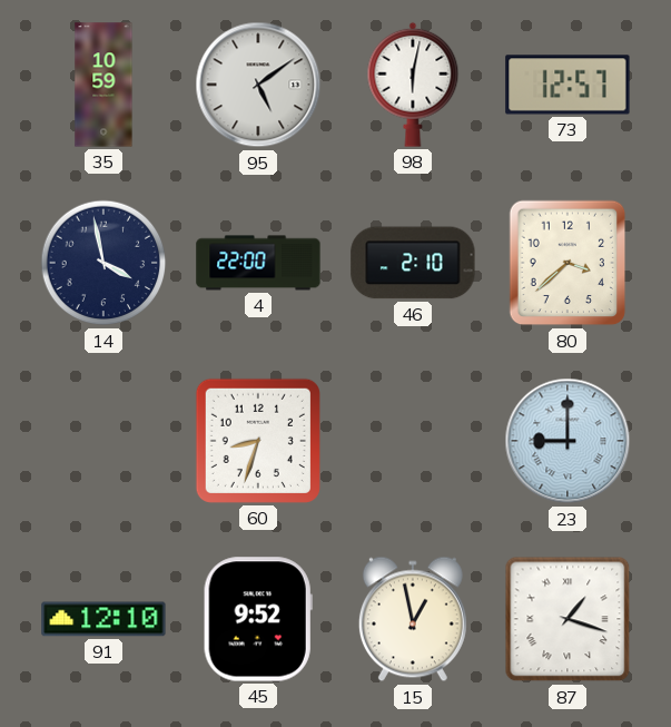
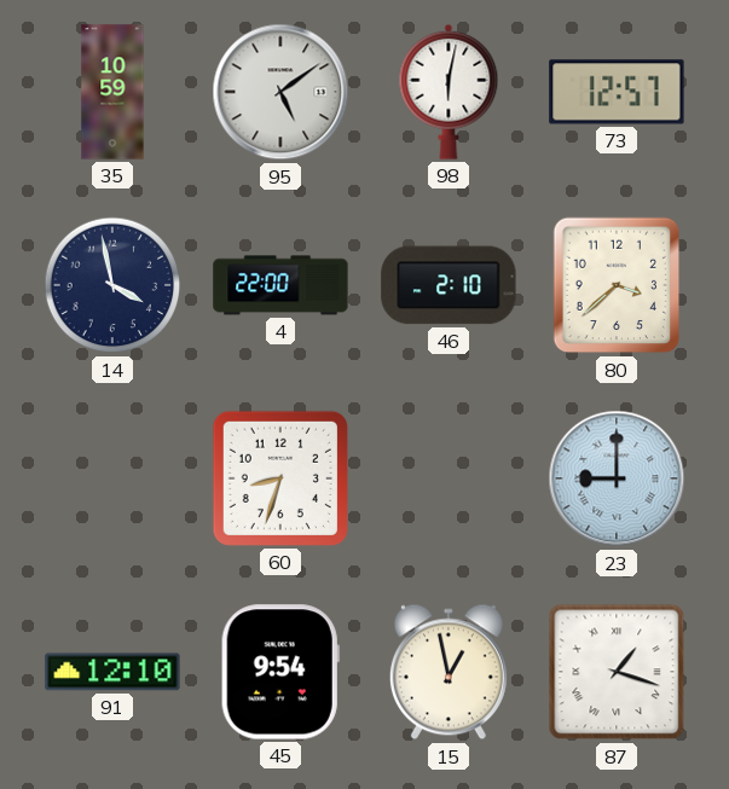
45: 9:52 -> 9:54 (280, 672)
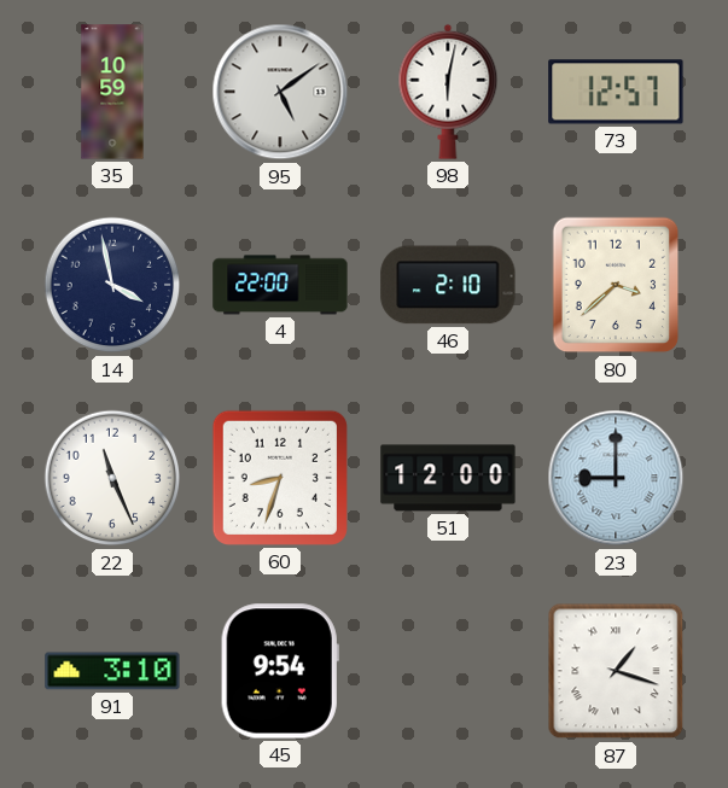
22: none -> 11:26 (112, 478)
51: none -> 12:00 (448, 478)
91: 12:10 -> 3:10 (112, 671)
15: 12:58 -> none (449, 672)
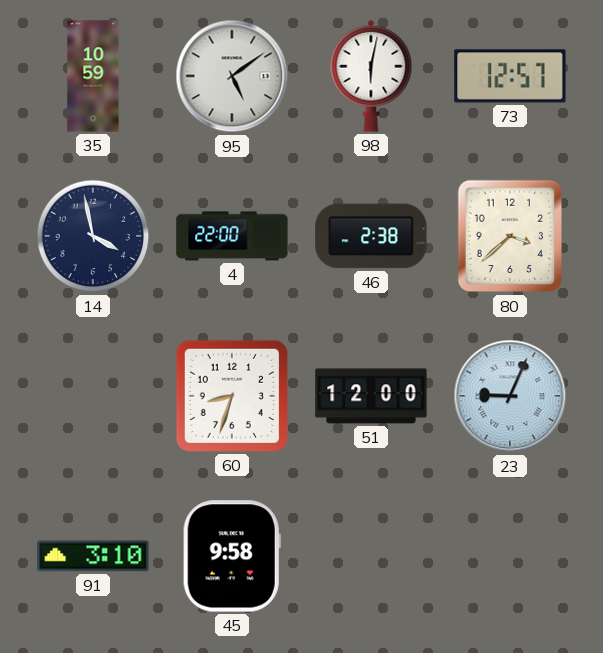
46: 2:10 -> 2:38 (371, 236)
22: 11:26 -> none (112, 478)
23: 9:00 -> 9:04 (510, 396)
45: 9:54 -> 9:58 (232, 556)
87: 1:18 -> none (616, 671)
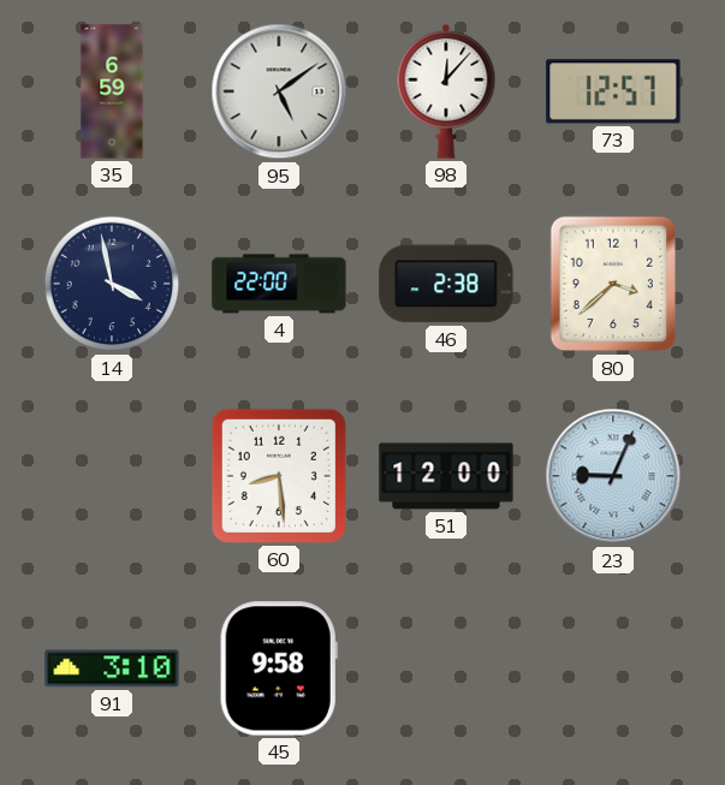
35: 10:59 -> 6:59 (112, 91)
98: 6:02 -> 12:07 (446, 91)
60: 8:33 -> 8:29 (279, 476)
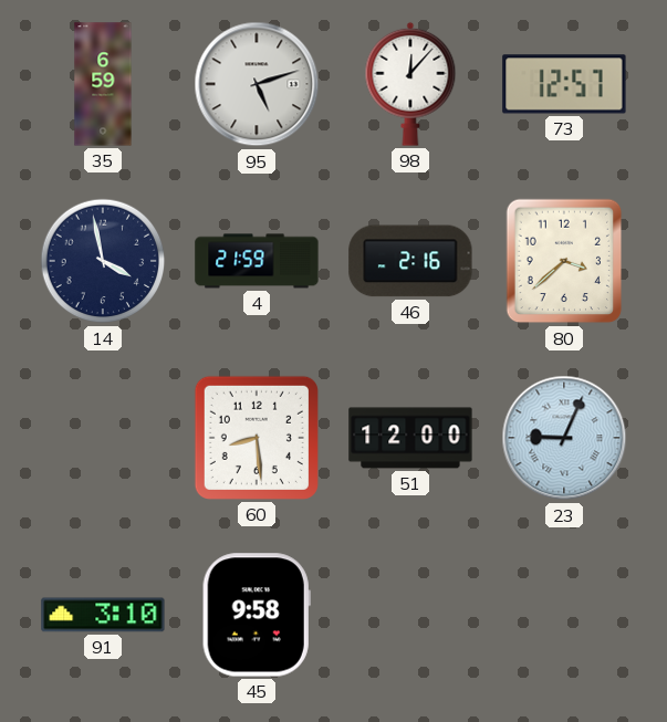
95: 5:09 -> 5:12 (257, 84)
4: 22:00 -> 21:59 (257, 261)
46: 2:38 -> 2:16 (410, 261)
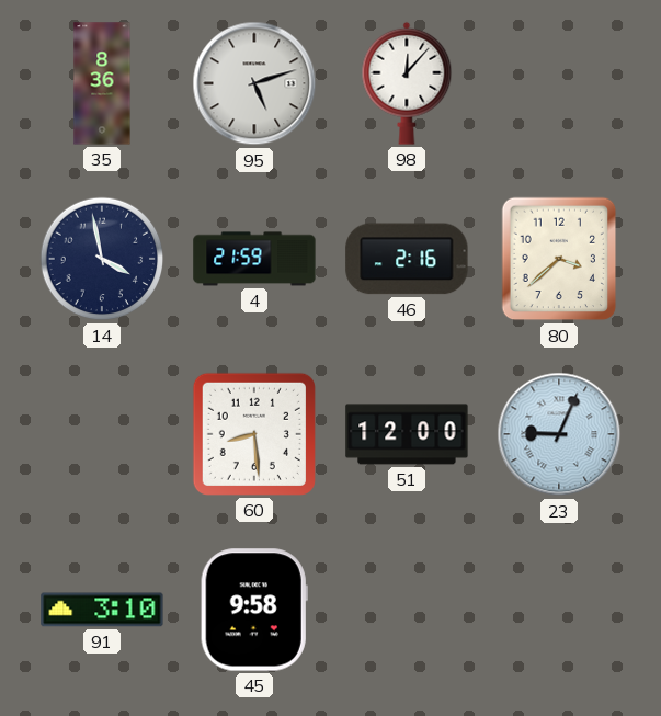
35: 6:59 -> 8:36 (102, 83)
73: 12:57 -> none (564, 84)
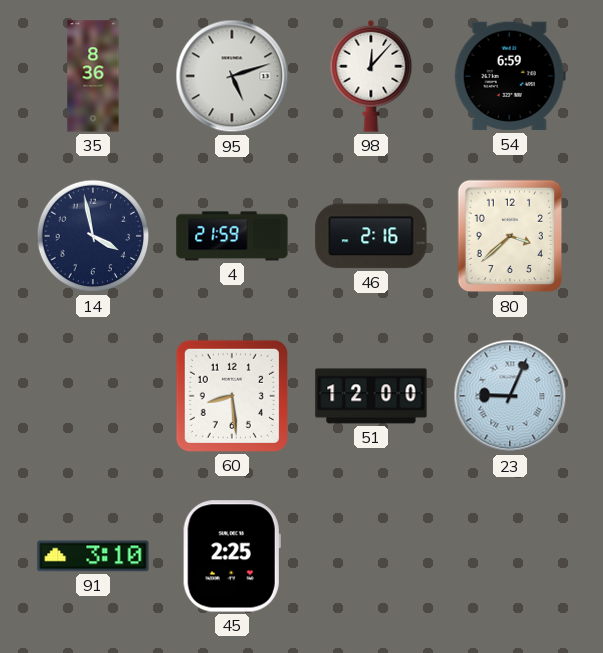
54: none -> 6:59 (510, 76)
45: 9:58 -> 2:25 (232, 556)
